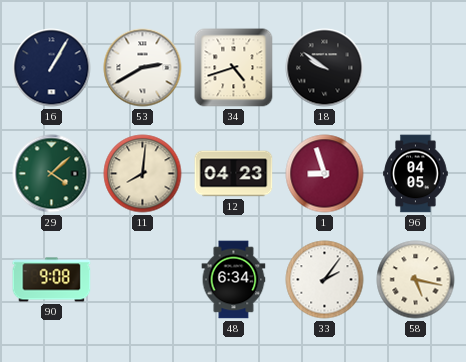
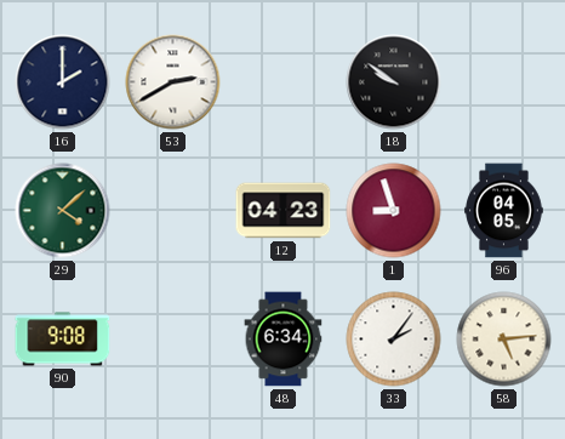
16: 1:05 -> 2:00 (63, 82)
34: 4:42 -> none (234, 68)
11: 8:01 -> none (143, 174)
58: 5:17 -> 5:14 (504, 340)
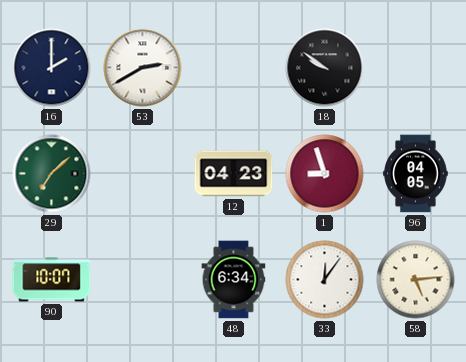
29: 4:08 -> 7:08 (52, 174)
90: 9:08 -> 10:07 (52, 280)
33: 2:06 -> 12:06 (325, 280)
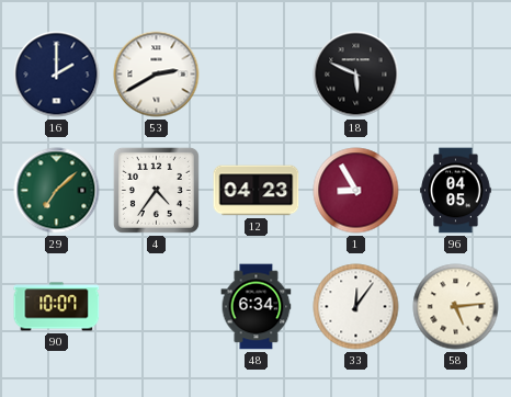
18: 9:51 -> 5:49 (356, 75)
4: none -> 4:36 (156, 190)
1: 8:57 -> 8:55 (356, 191)
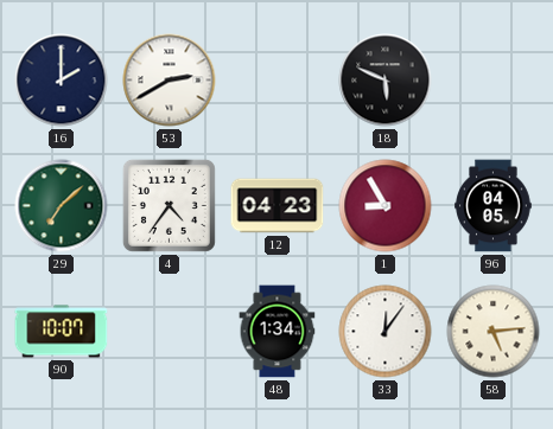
48: 6:34 -> 1:34 (278, 332)
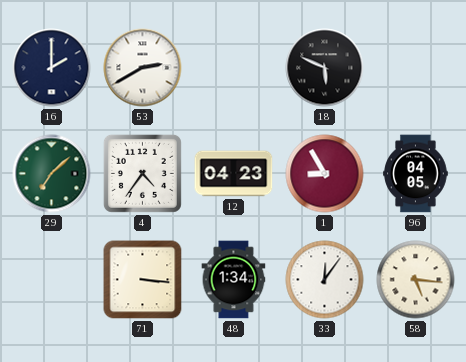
90: 10:07 -> none (62, 332)
71: none -> 3:16 (143, 280)
58: 5:14 -> 5:16 (416, 280)
